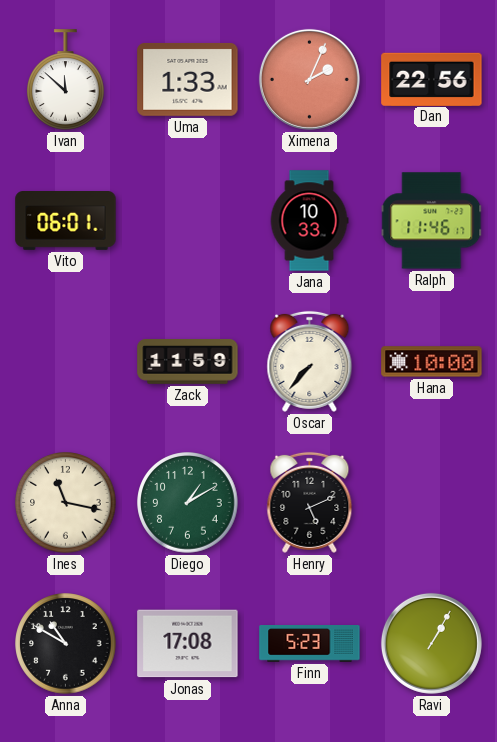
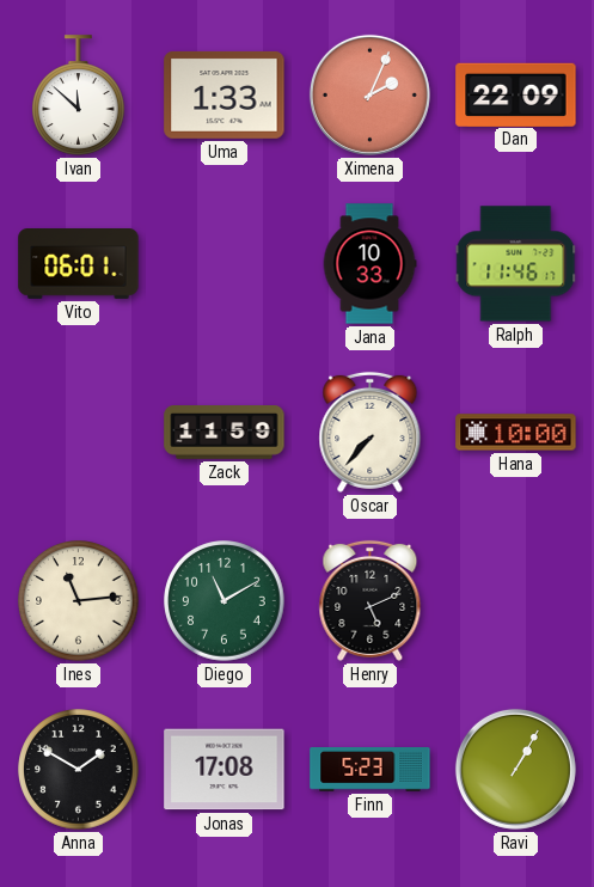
Dan: 22:56 -> 22:09 (516, 94)
Ines: 11:17 -> 11:14 (79, 601)
Diego: 1:10 -> 11:10 (225, 601)
Anna: 10:50 -> 1:50 (79, 770)
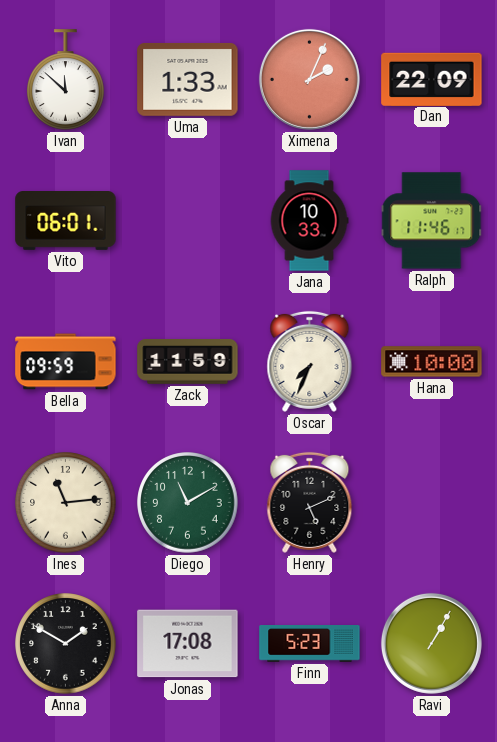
Bella: none -> 09:59 (66, 362)
Oscar: 7:37 -> 7:34 (310, 361)
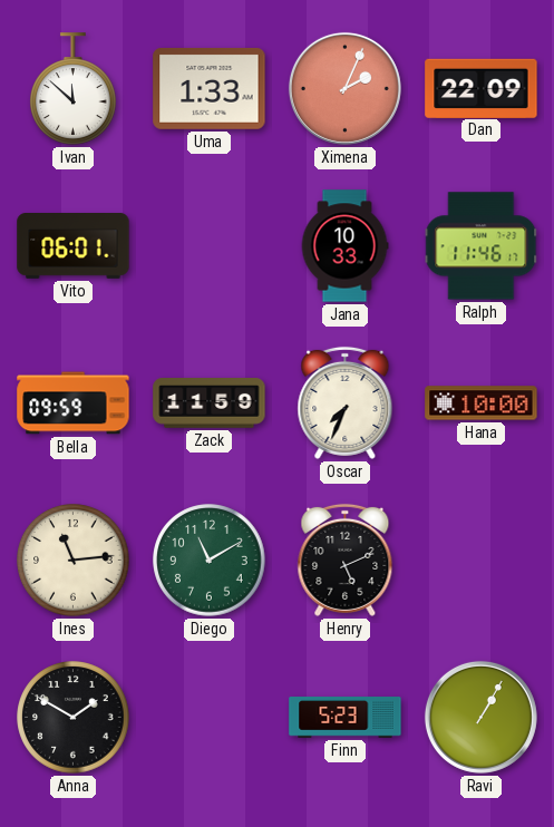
Jonas: 17:08 -> none (188, 644)
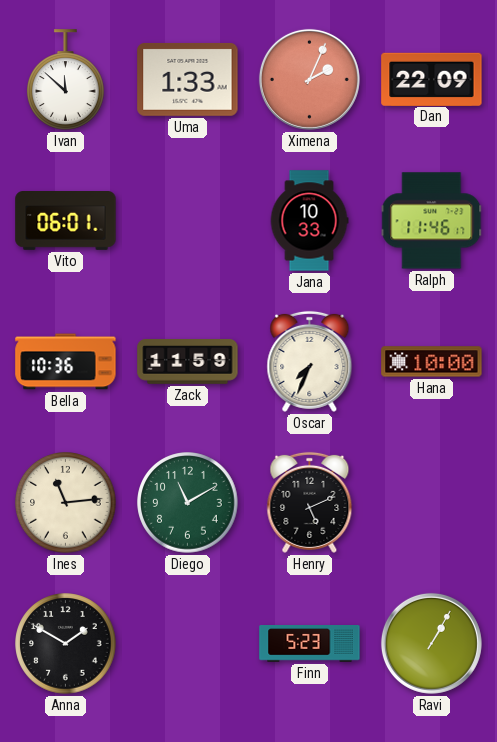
Bella: 09:59 -> 10:36 (66, 362)
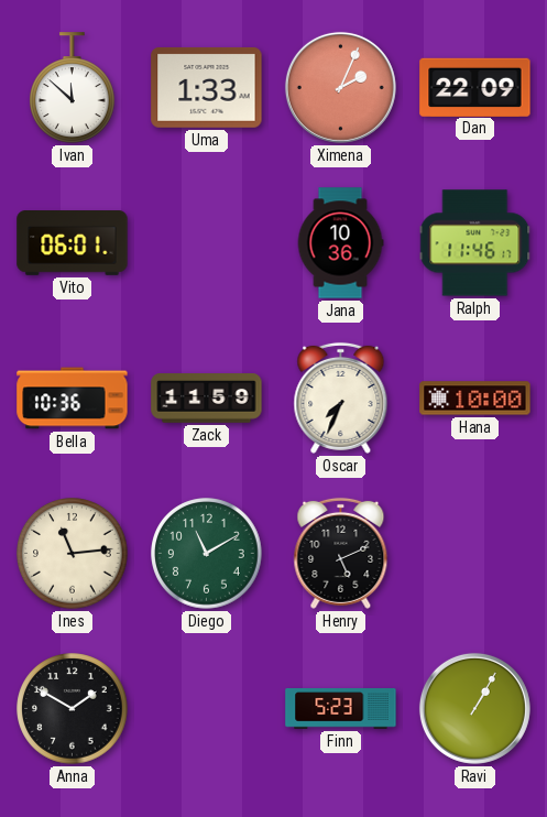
Jana: 10:33 -> 10:36 (340, 243)
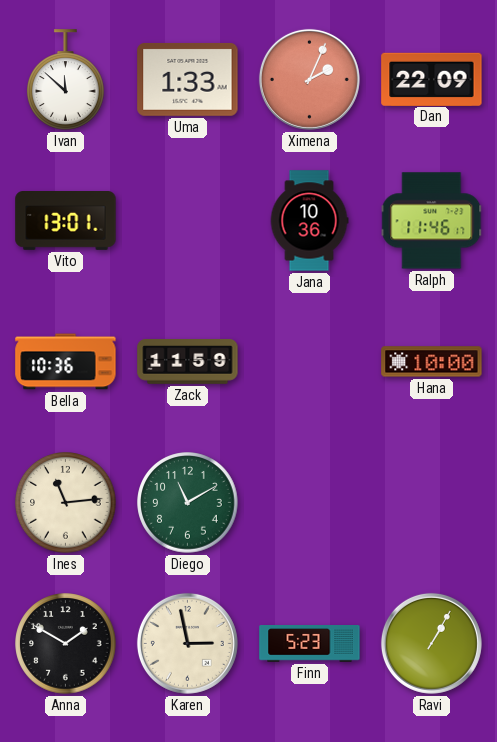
Vito: 06:01 -> 13:01 (66, 221)
Oscar: 7:34 -> none (341, 397)
Henry: 5:11 -> none (341, 553)
Karen: none -> 2:58 (187, 643)
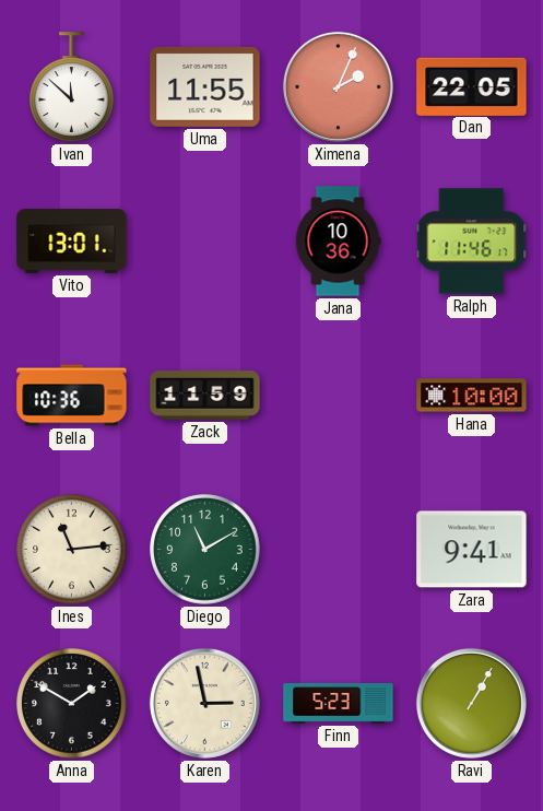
Uma: 1:33 -> 11:55 (205, 86)
Dan: 22:09 -> 22:05 (472, 86)
Zara: none -> 9:41 (472, 550)
